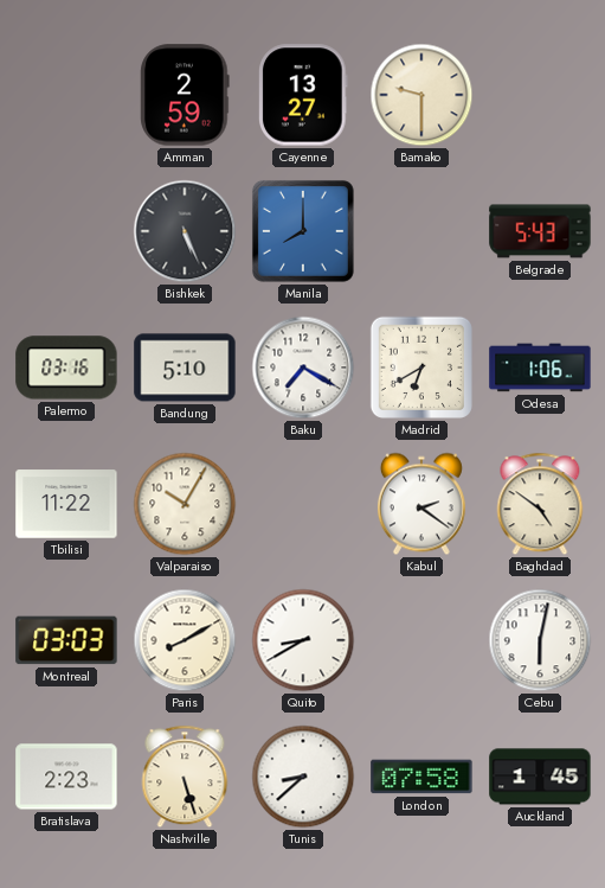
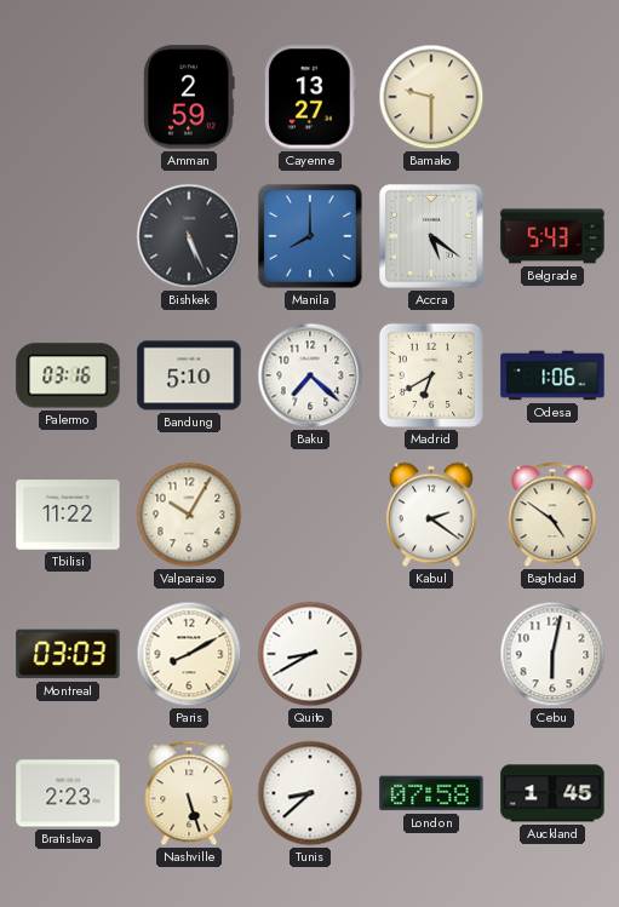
Accra: none -> 5:21 (431, 236)
Baku: 7:20 -> 7:22 (310, 375)
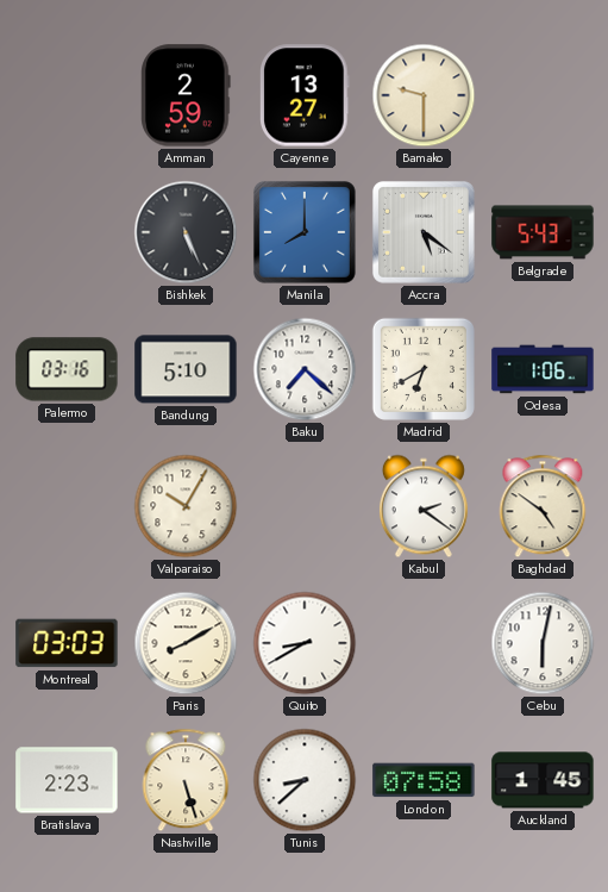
Tbilisi: 11:22 -> none (68, 515)
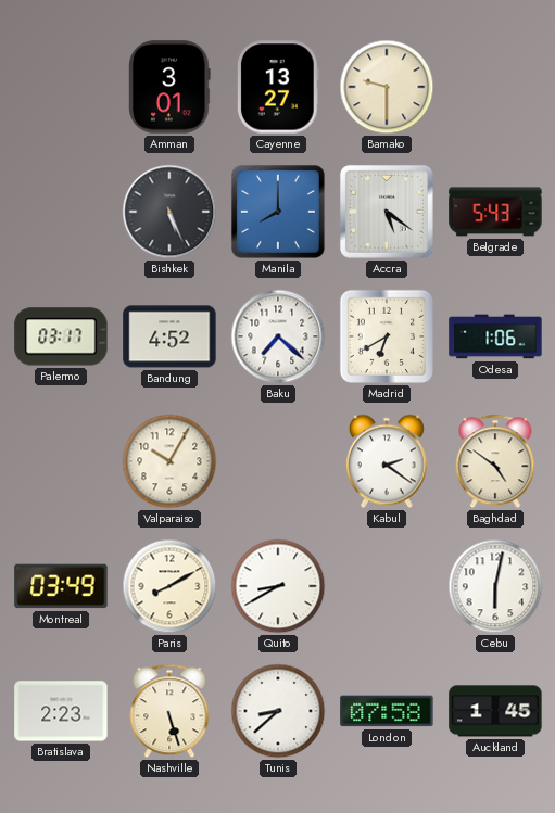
Amman: 2:59 -> 3:01 (169, 87)
Palermo: 03:16 -> 03:17 (61, 336)
Bandung: 5:10 -> 4:52 (169, 336)
Montreal: 03:03 -> 03:49 (61, 586)
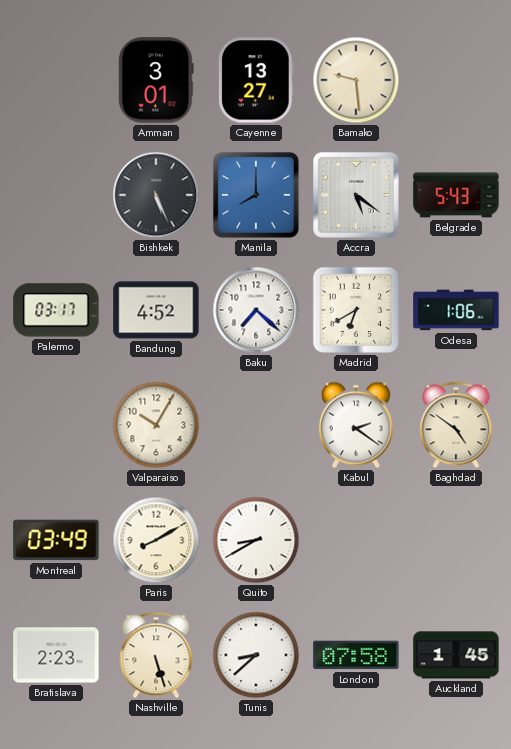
Bamako: 9:30 -> 9:29 (356, 80)
Cebu: 6:02 -> none (495, 586)
